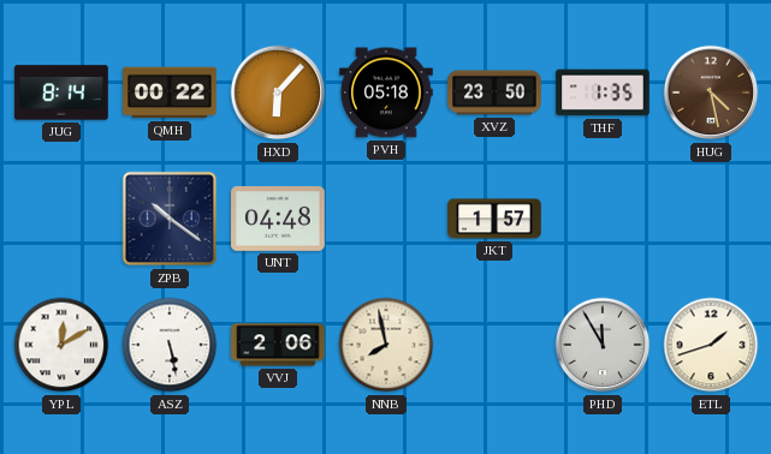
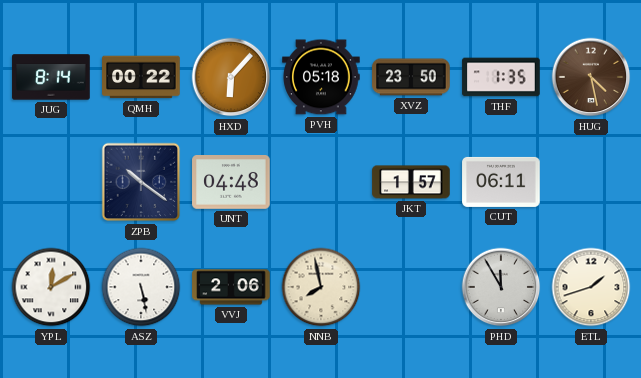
CUT: none -> 06:11 (501, 182)
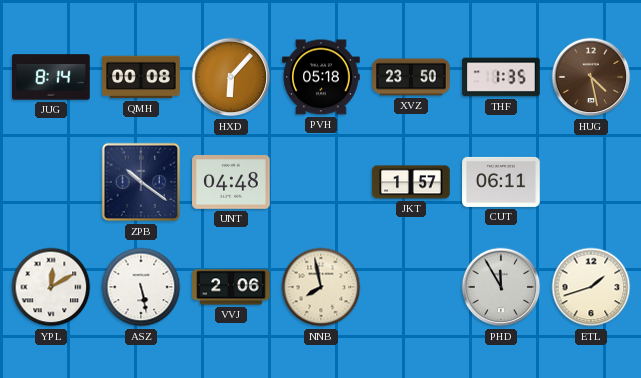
QMH: 00:22 -> 00:08 (141, 77)
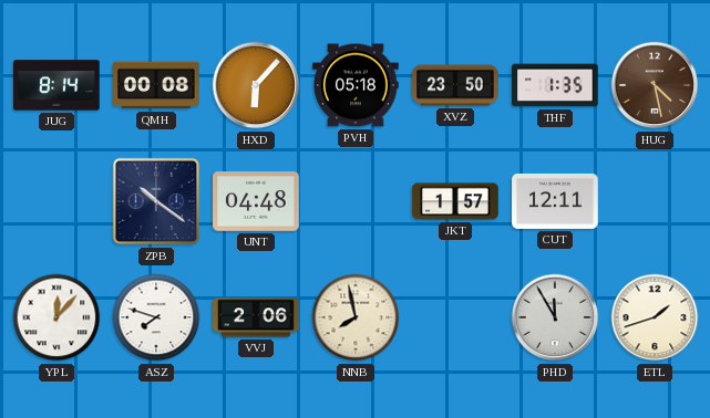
CUT: 06:11 -> 12:11 (555, 201)
YPL: 12:10 -> 12:07 (56, 317)
ASZ: 5:28 -> 7:48 (156, 317)
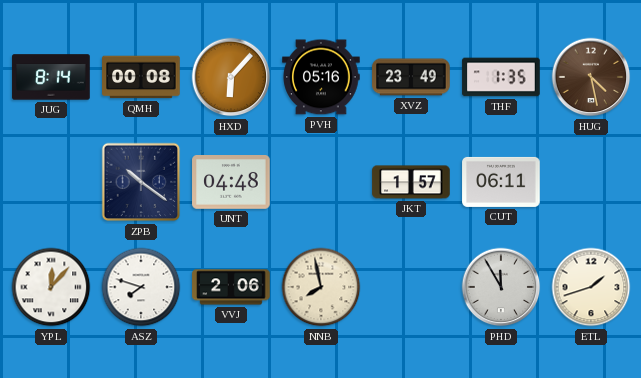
PVH: 05:18 -> 05:16 (321, 77)
XVZ: 23:50 -> 23:49 (411, 77)
CUT: 12:11 -> 06:11 (501, 182)
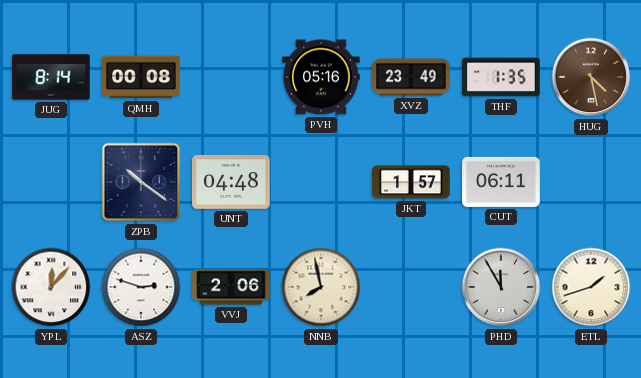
HXD: 6:07 -> none (231, 77)
ASZ: 7:48 -> 2:48 (141, 287)
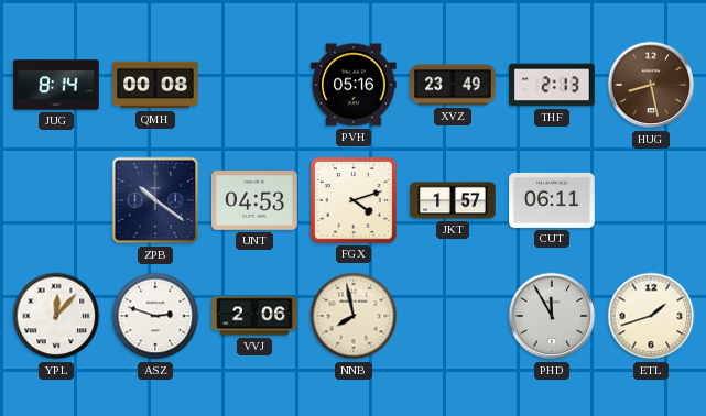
THF: 1:35 -> 2:13 (552, 85)
HUG: 4:28 -> 8:28 (651, 85)
UNT: 04:48 -> 04:53 (254, 200)
FGX: none -> 4:12 (354, 200)
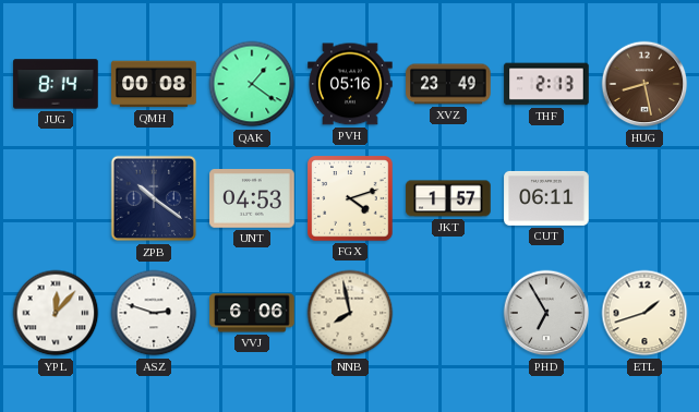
QAK: none -> 1:21 (252, 84)
VVJ: 2:06 -> 6:06 (252, 313)
PHD: 11:55 -> 6:55 (546, 313)
